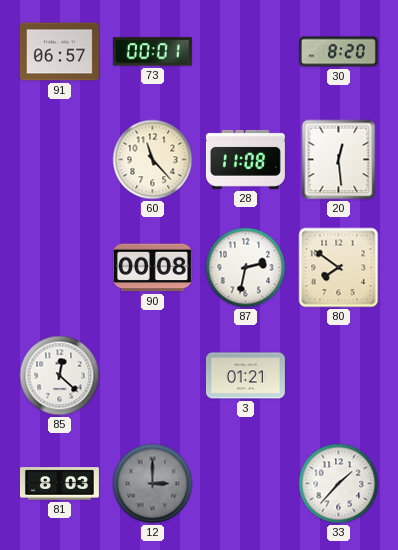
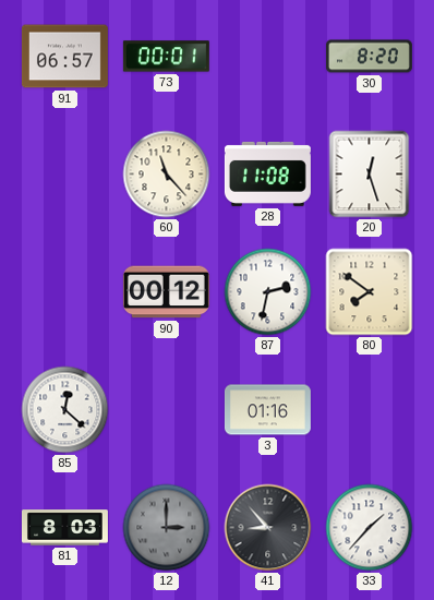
20: 12:29 -> 12:27 (370, 175)
90: 00:08 -> 00:12 (166, 292)
3: 01:21 -> 01:16 (267, 410)
41: none -> 8:53 (268, 528)
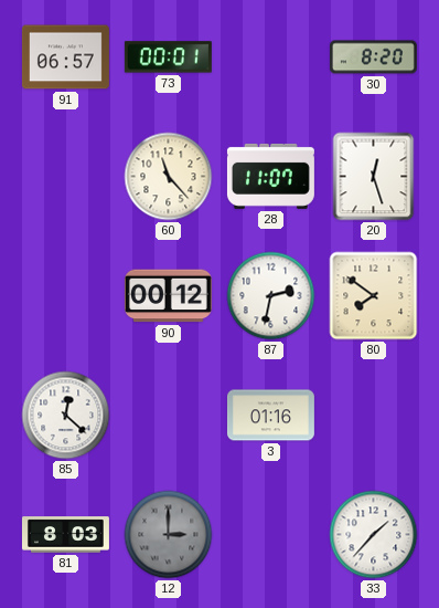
28: 11:08 -> 11:07 (270, 176)
41: 8:53 -> none (268, 528)
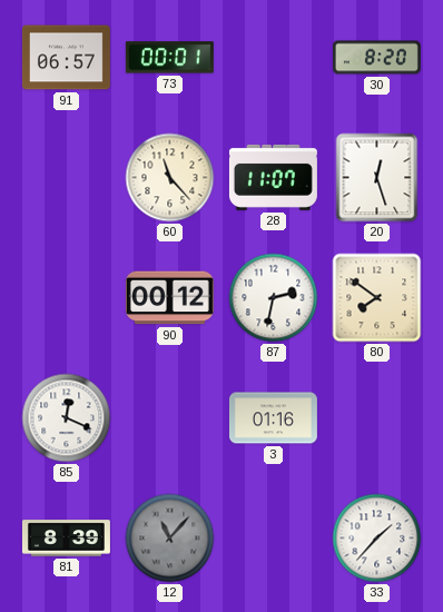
85: 12:22 -> 12:19 (67, 418)
81: 8:03 -> 8:39 (66, 539)
12: 3:00 -> 11:07 (170, 539)
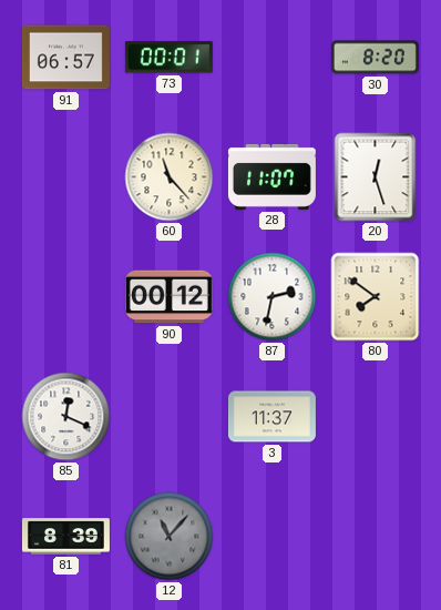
3: 01:16 -> 11:37 (271, 417)
33: 1:37 -> none (377, 539)
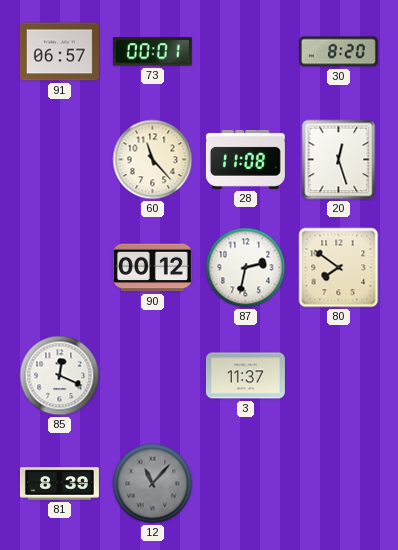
28: 11:07 -> 11:08 (245, 159)
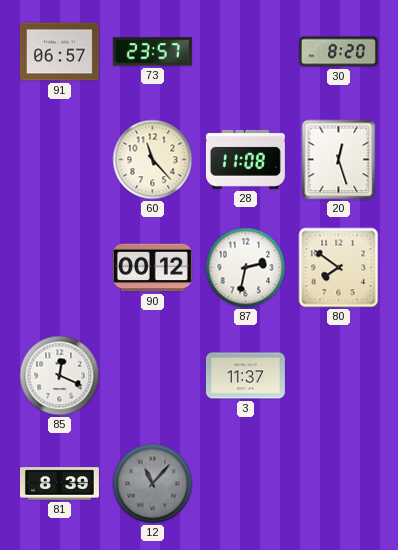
73: 00:01 -> 23:57 (152, 52)
